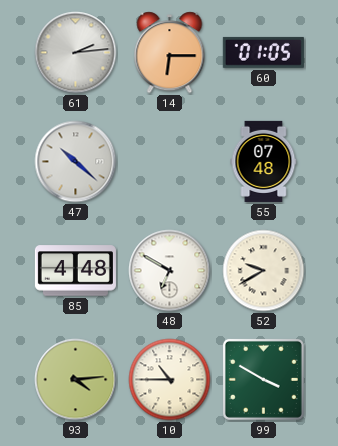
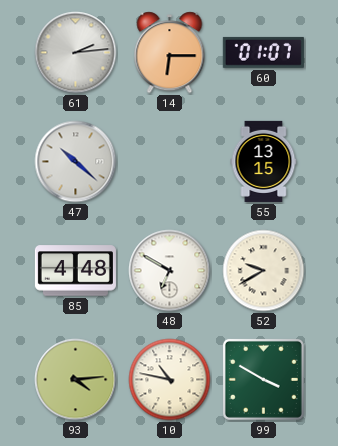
60: 01:05 -> 01:07 (263, 52)
55: 07:48 -> 13:15 (264, 161)
10: 10:45 -> 10:47 (170, 380)
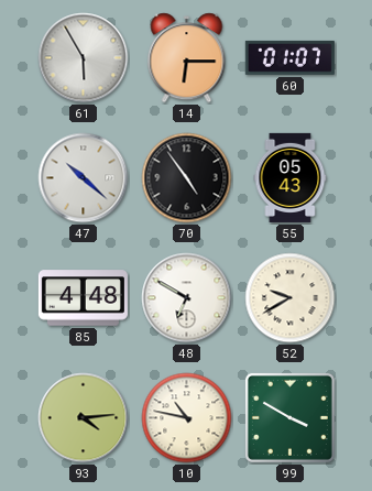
61: 2:14 -> 5:55 (84, 58)
70: none -> 4:54 (187, 178)
55: 13:15 -> 05:43 (291, 177)
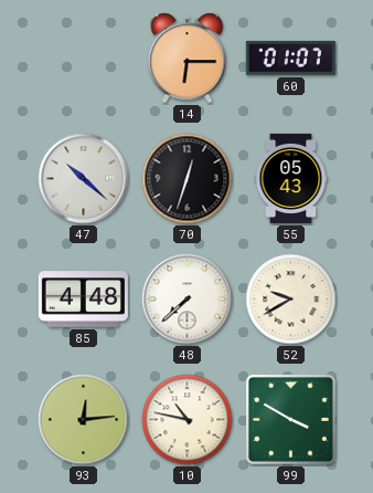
61: 5:55 -> none (84, 58)
70: 4:54 -> 12:33 (188, 179)
48: 6:50 -> 7:38 (188, 300)
93: 4:14 -> 12:14 (84, 420)
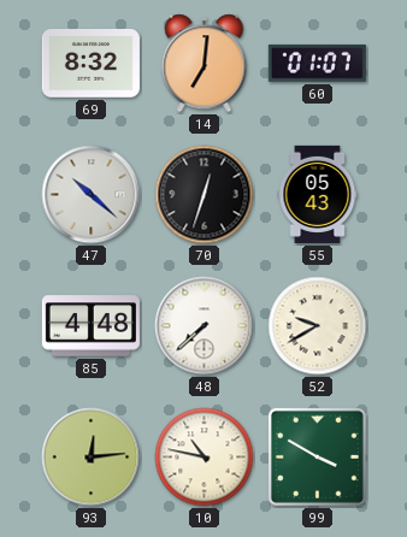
69: none -> 8:32 (90, 64)
14: 6:15 -> 7:01 (205, 64)
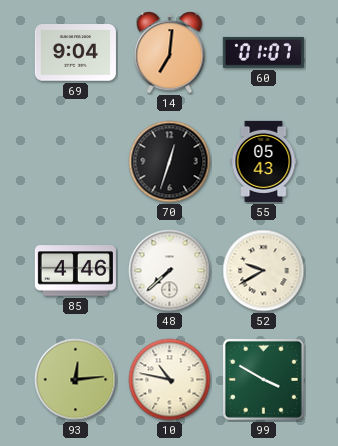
69: 8:32 -> 9:04 (75, 53)
47: 10:22 -> none (92, 195)
85: 4:48 -> 4:46 (75, 271)
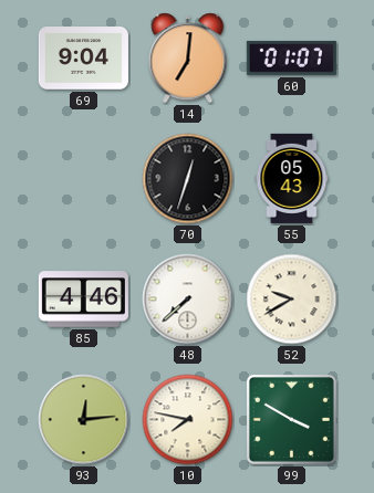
10: 10:47 -> 7:47 (188, 420)
